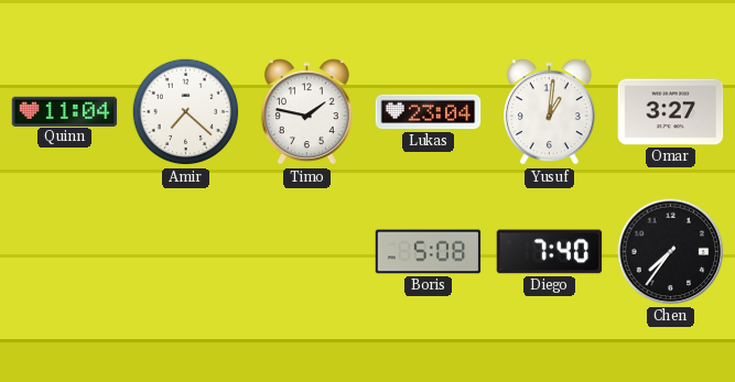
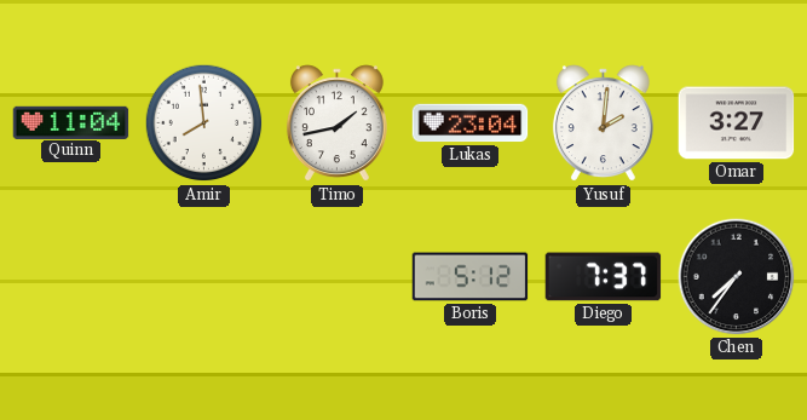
Amir: 7:22 -> 7:59 (204, 123)
Timo: 1:47 -> 1:43 (336, 123)
Yusuf: 1:01 -> 2:01 (603, 123)
Boris: 5:08 -> 5:12 (471, 277)
Diego: 7:40 -> 7:37 (604, 277)
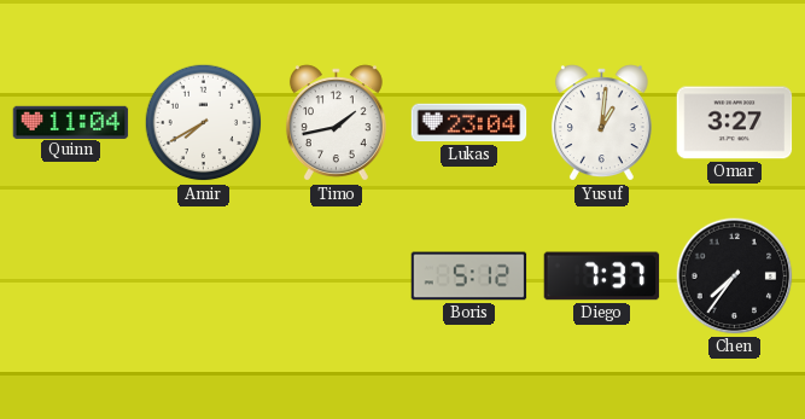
Amir: 7:59 -> 7:40 (204, 123)
Yusuf: 2:01 -> 1:01 (601, 123)
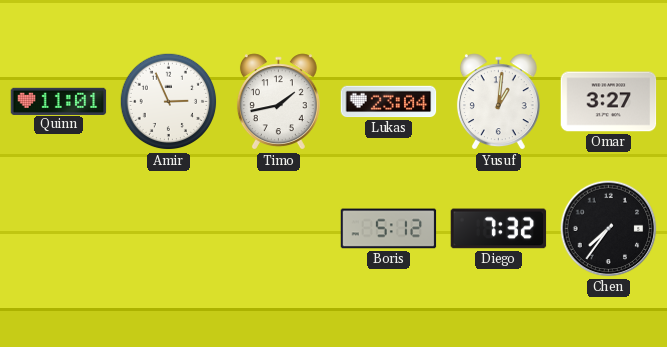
Quinn: 11:04 -> 11:01 (59, 101)
Amir: 7:40 -> 2:56 (169, 102)
Diego: 7:37 -> 7:32 (499, 229)
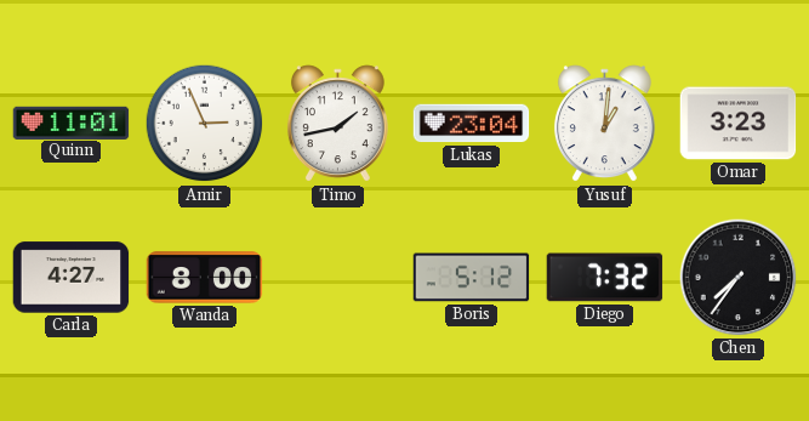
Omar: 3:27 -> 3:23 (739, 124)
Carla: none -> 4:27 (72, 278)
Wanda: none -> 8:00 (205, 278)
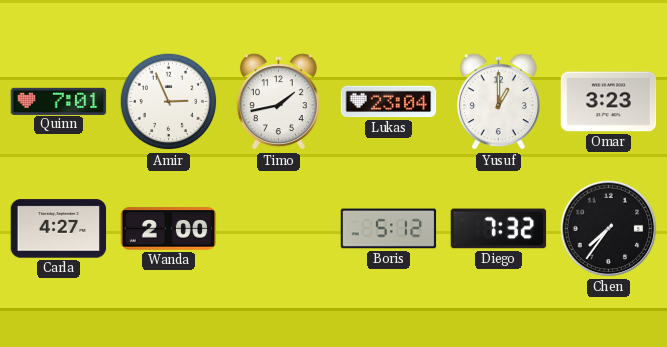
Quinn: 11:01 -> 7:01 (59, 101)
Yusuf: 1:01 -> 1:00 (498, 102)
Wanda: 8:00 -> 2:00 (169, 229)
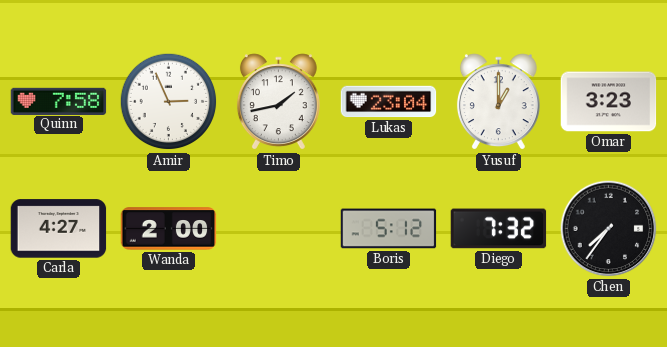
Quinn: 7:01 -> 7:58 (59, 101)
